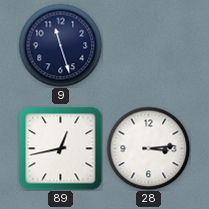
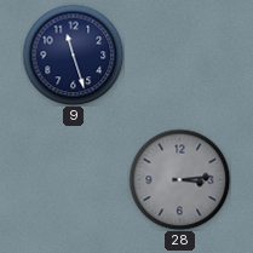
89: 12:43 -> none (60, 148)
28 dial: white -> grey (179, 179)
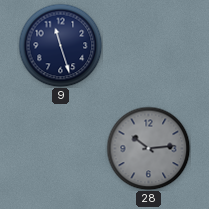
28: 3:14 -> 10:14 (148, 148)
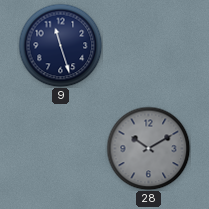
28: 10:14 -> 10:10 (148, 148)
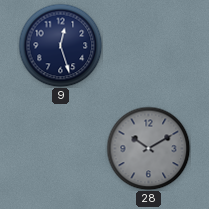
9: 11:27 -> 12:27 (60, 45)
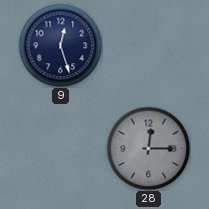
28: 10:10 -> 12:15 (148, 148)
